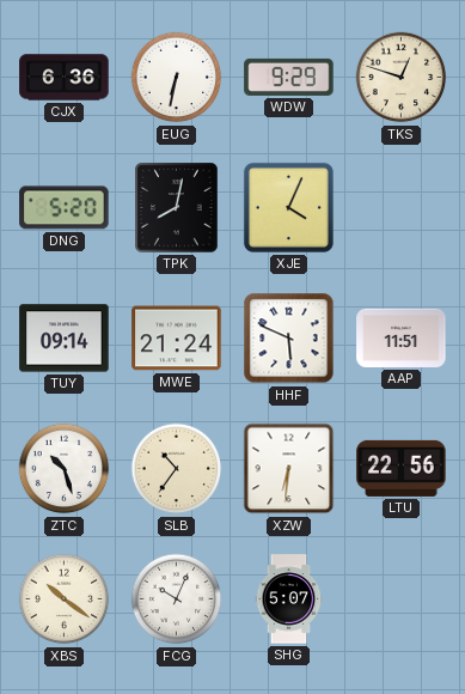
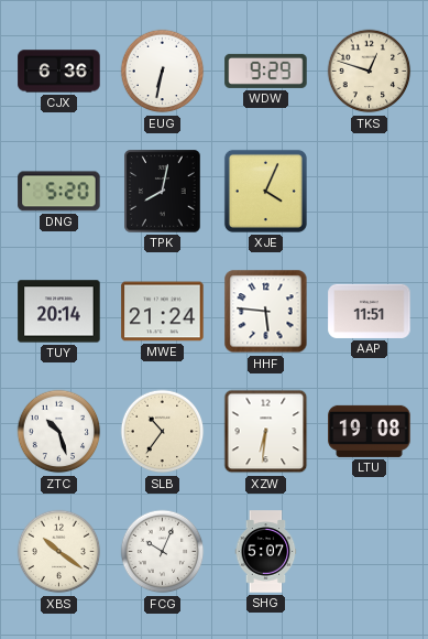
TUY: 09:14 -> 20:14 (59, 312)
HHF: 5:49 -> 5:46 (266, 312)
LTU: 22:56 -> 19:08 (370, 431)
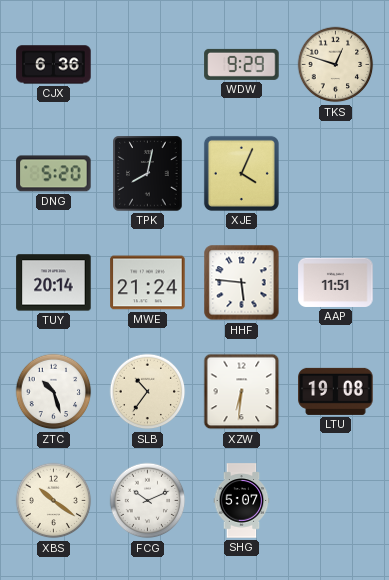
EUG: 6:32 -> none (163, 72)
FCG: 10:04 -> 10:11 (148, 501)
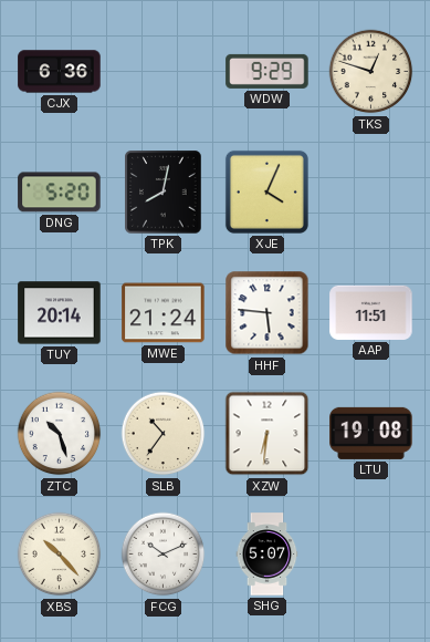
XBS: 10:21 -> 10:23 (60, 555)
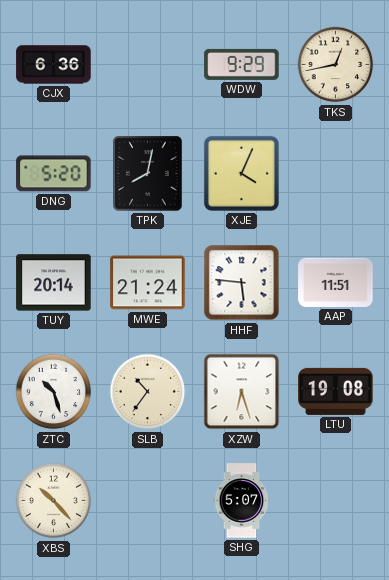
TKS: 12:48 -> 12:43 (336, 65)
XZW: 6:31 -> 6:27 (242, 392)
FCG: 10:11 -> none (164, 555)
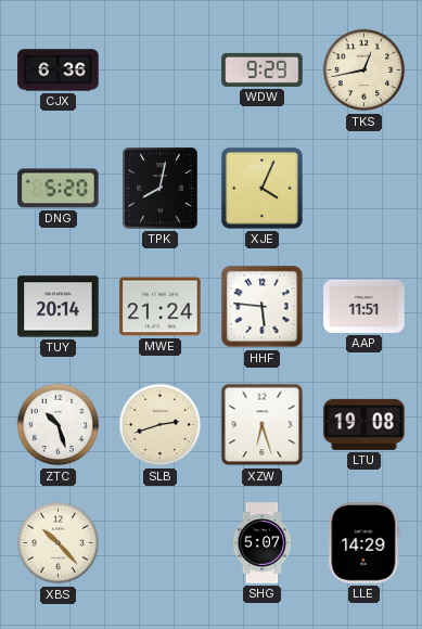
SLB: 10:36 -> 2:42 (161, 425)
LLE: none -> 14:29 (365, 543)
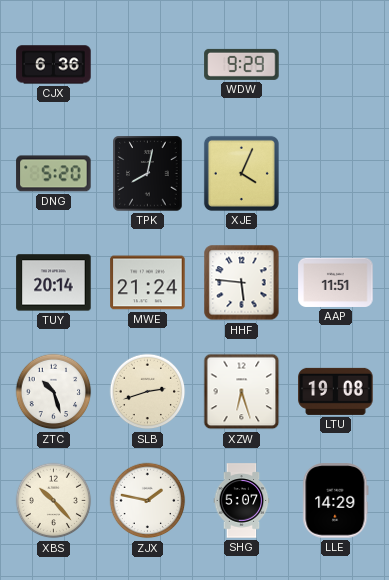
TKS: 12:43 -> none (365, 70)
ZJX: none -> 1:47 (148, 501)
